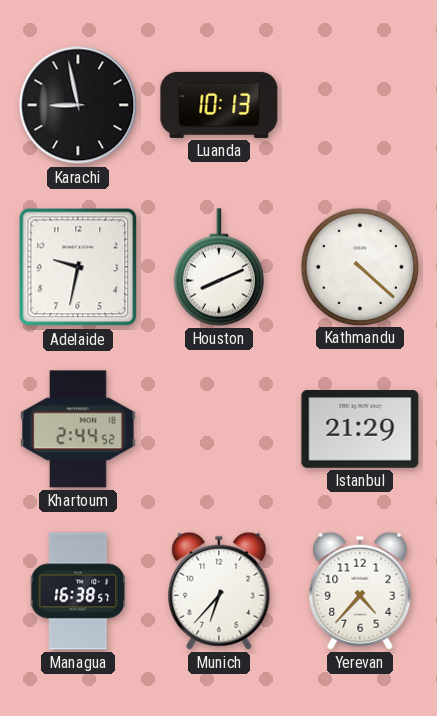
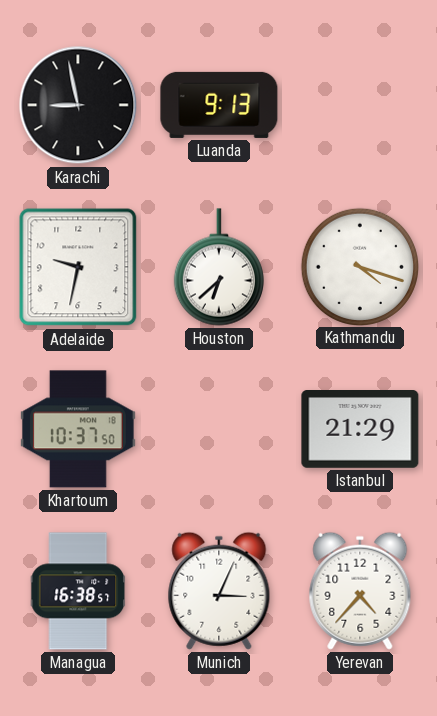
Luanda: 10:13 -> 9:13 (219, 105)
Houston: 8:11 -> 6:38 (219, 267)
Kathmandu: 4:22 -> 4:18 (359, 266)
Khartoum: 2:44 -> 10:37 (78, 429)
Munich: 6:37 -> 3:04 (219, 591)
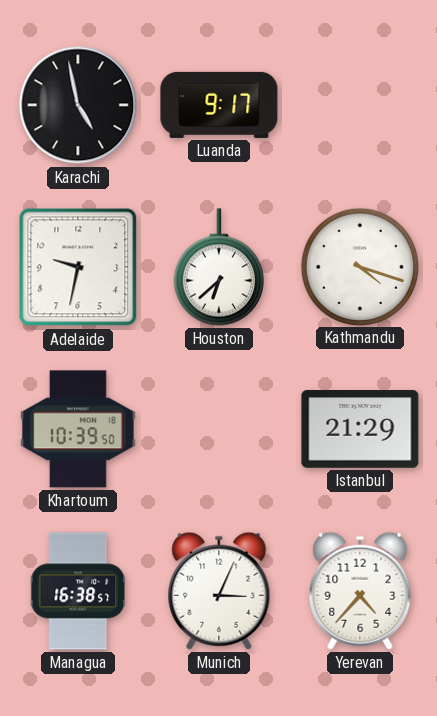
Karachi: 8:58 -> 4:58 (78, 105)
Luanda: 9:13 -> 9:17 (219, 105)
Khartoum: 10:37 -> 10:39 (78, 429)
